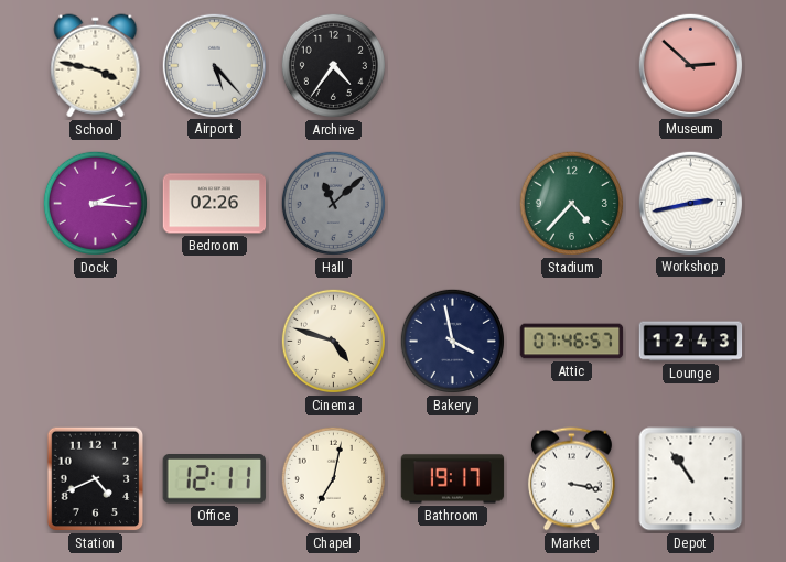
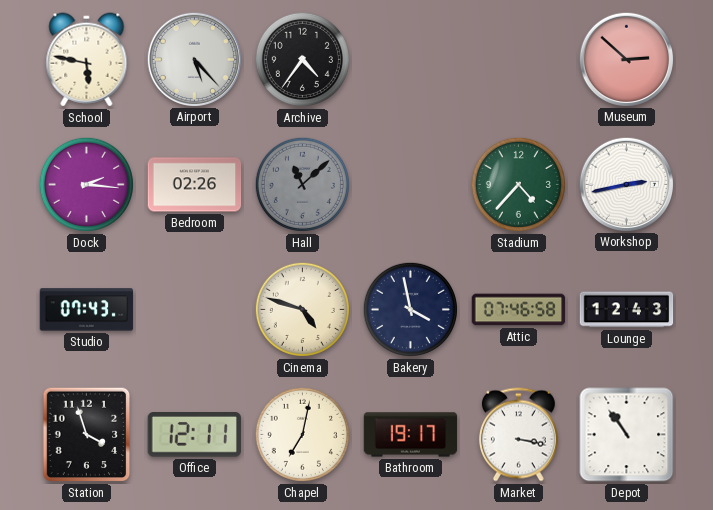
School: 3:47 -> 5:47 (87, 60)
Studio: none -> 07:43 (87, 310)
Attic: 07:46:57 -> 07:46:58 (519, 310)
Station: 4:41 -> 3:57 (87, 435)
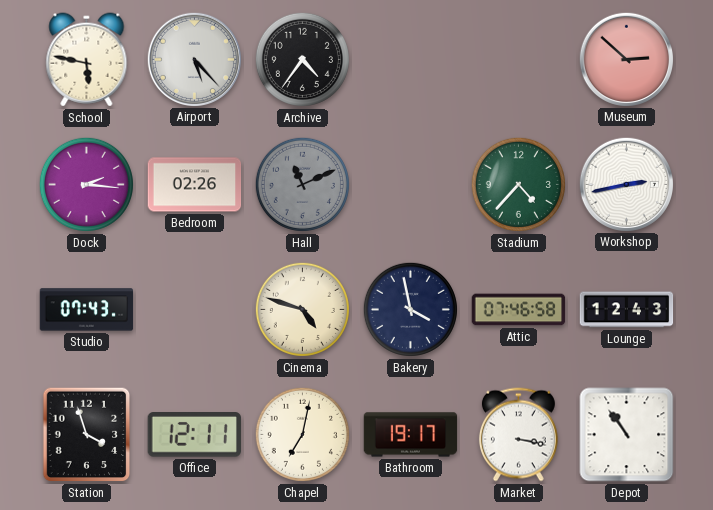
Hall: 11:08 -> 11:11 (302, 184)
